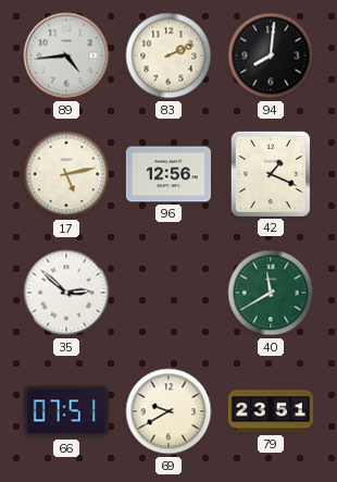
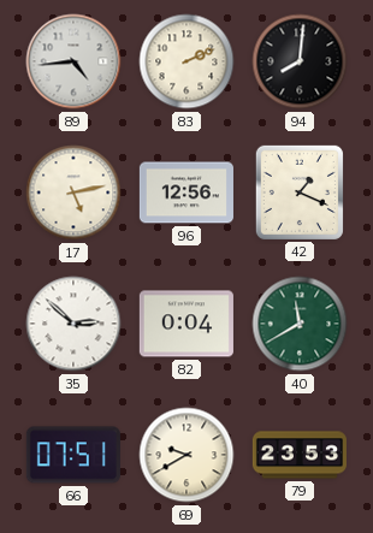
82: none -> 0:04 (186, 324)
79: 23:51 -> 23:53 (300, 455)
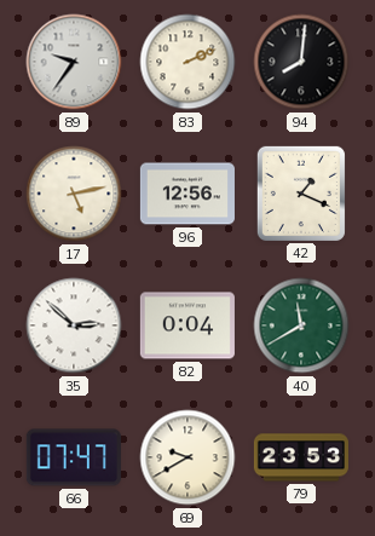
89: 4:44 -> 9:36 (74, 62)
66: 07:51 -> 07:47 (74, 457)
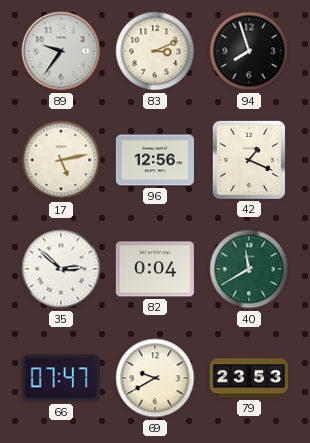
83: 2:11 -> 3:11 (155, 51)
94: 8:01 -> 7:57 (249, 51)
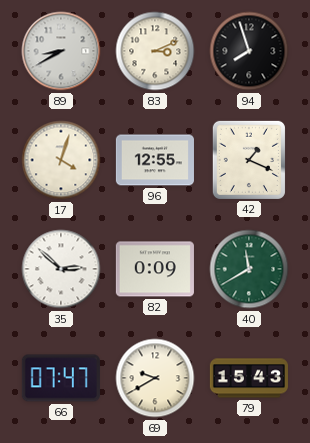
89: 9:36 -> 8:40 (61, 51)
17: 5:13 -> 4:03 (61, 160)
96: 12:56 -> 12:55 (155, 160)
82: 0:04 -> 0:09 (155, 269)
79: 23:53 -> 15:43 (249, 378)
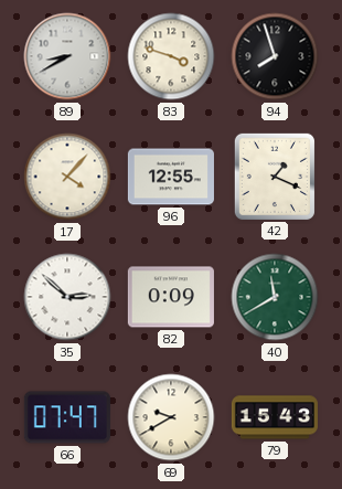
83: 3:11 -> 3:48 (171, 56)
17: 4:03 -> 4:07 (67, 177)
